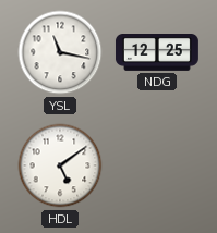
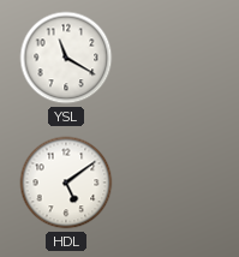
YSL: 11:17 -> 11:20 (66, 58)
NDG: 12:25 -> none (157, 53)
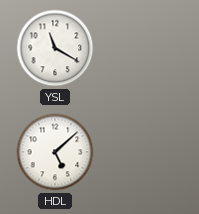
HDL: 5:09 -> 5:08 (55, 152)
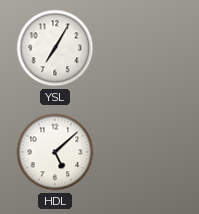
YSL: 11:20 -> 7:05 (55, 48)
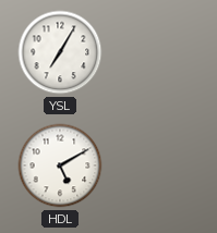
HDL: 5:08 -> 5:10 (60, 165)
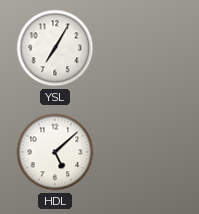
HDL: 5:10 -> 5:08 (55, 152)
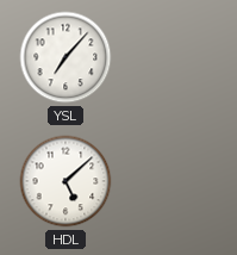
YSL: 7:05 -> 7:07 (66, 57)
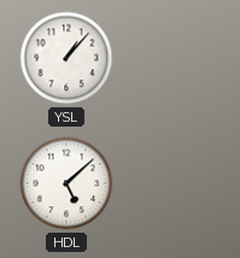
YSL: 7:07 -> 1:07 (66, 58)
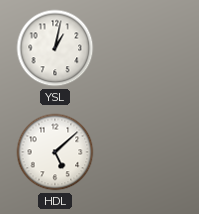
YSL: 1:07 -> 1:02 (55, 48)
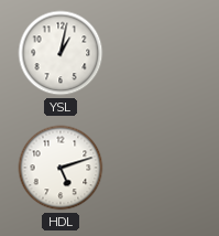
HDL: 5:08 -> 5:12 (61, 168)
